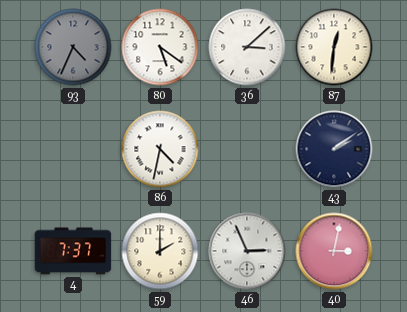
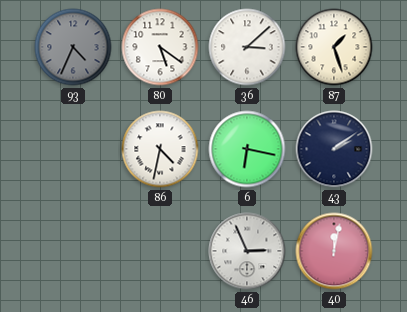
87: 12:31 -> 1:27 (334, 47)
6: none -> 6:17 (247, 149)
4: 7:37 -> none (73, 251)
59: 2:00 -> none (160, 251)
40: 3:02 -> 12:02 (334, 251)
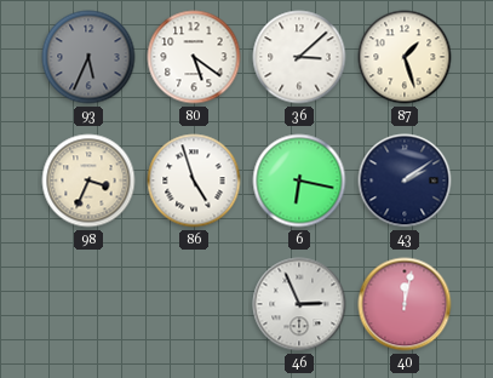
93: 4:34 -> 5:34 (88, 57)
98: none -> 3:34 (88, 181)
86: 4:32 -> 4:57 (194, 181)
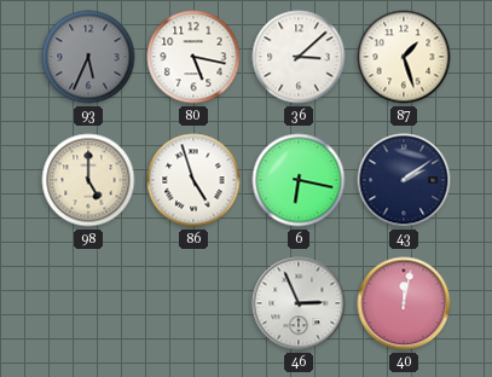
80: 5:21 -> 5:17 (193, 57)
98: 3:34 -> 5:00 (88, 180)
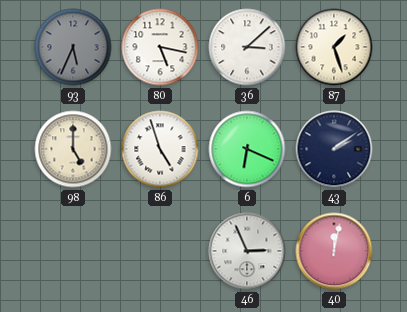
6: 6:17 -> 6:19 (247, 149)
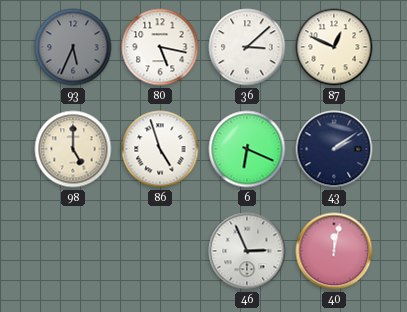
87: 1:27 -> 12:49 (334, 47)
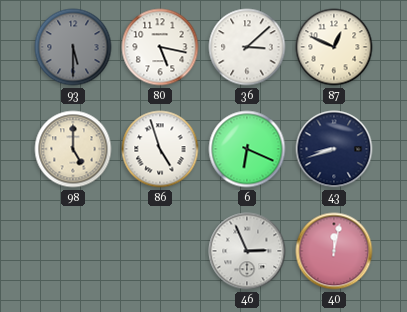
93: 5:34 -> 5:30 (73, 47)
43: 2:09 -> 8:42 (334, 149)
